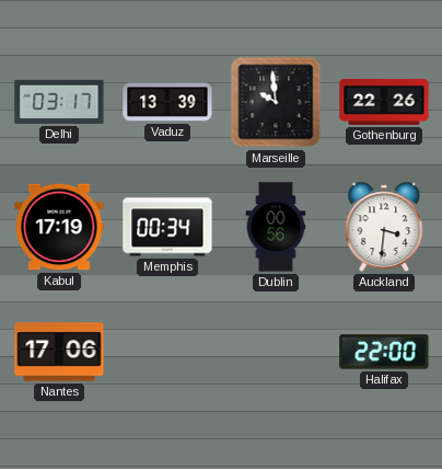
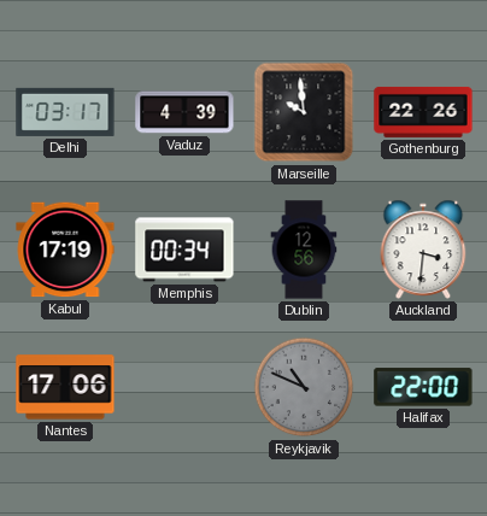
Vaduz: 13:39 -> 4:39 (184, 112)
Dublin: 00:56 -> 12:56 (304, 250)
Reykjavik: none -> 10:49 (304, 387)
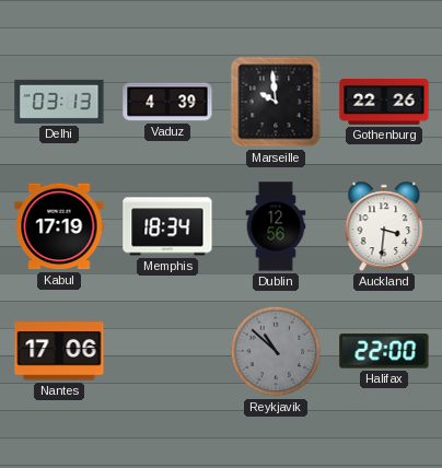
Delhi: 03:17 -> 03:13 (59, 102)
Memphis: 00:34 -> 18:34 (167, 226)
Reykjavik: 10:49 -> 10:52 (276, 351)
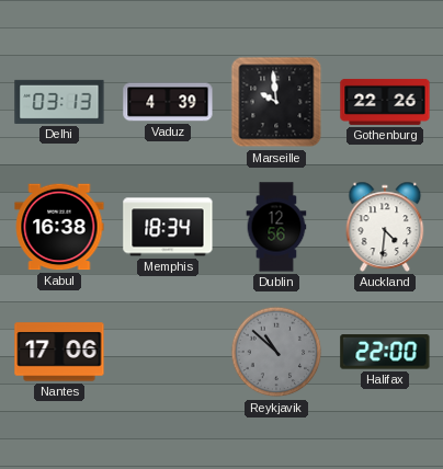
Kabul: 17:19 -> 16:38 (59, 227)
Auckland: 3:31 -> 4:31 (385, 227)
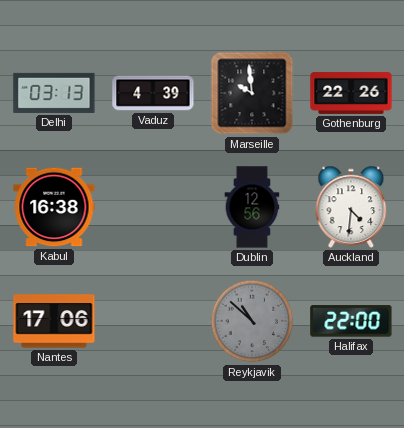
Memphis: 18:34 -> none (168, 227)
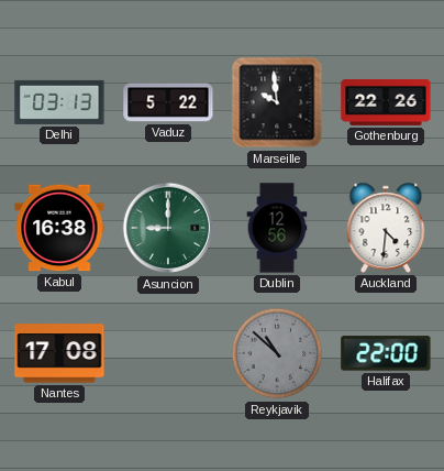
Vaduz: 4:39 -> 5:22 (168, 102)
Asuncion: none -> 9:00 (168, 228)
Nantes: 17:06 -> 17:08 (59, 353)
